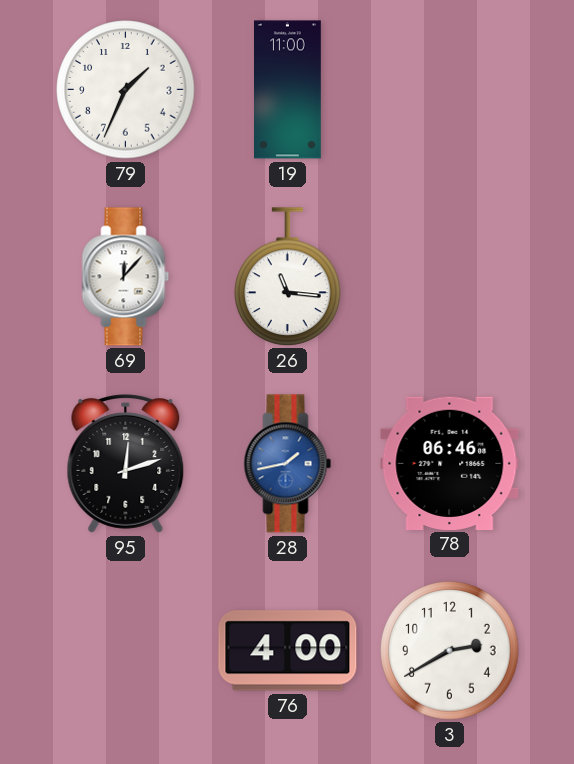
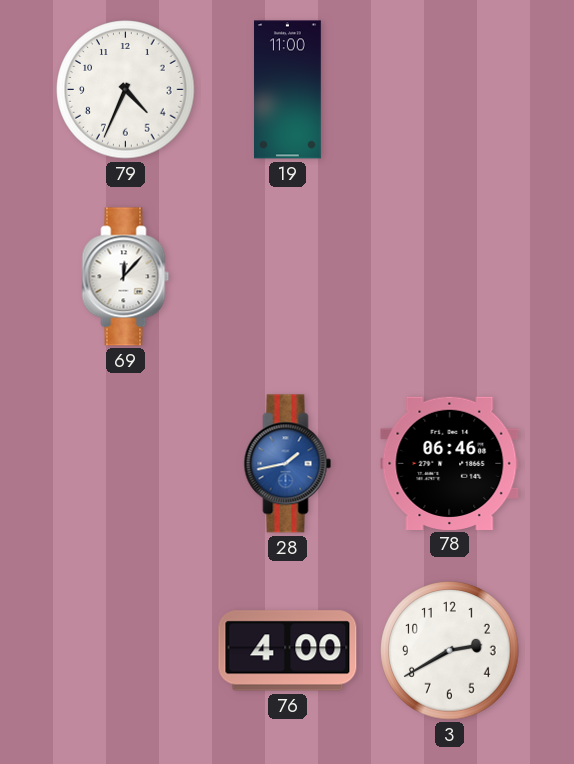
79: 1:34 -> 4:34 (126, 90)
26: 11:16 -> none (288, 277)
95: 12:12 -> none (126, 464)
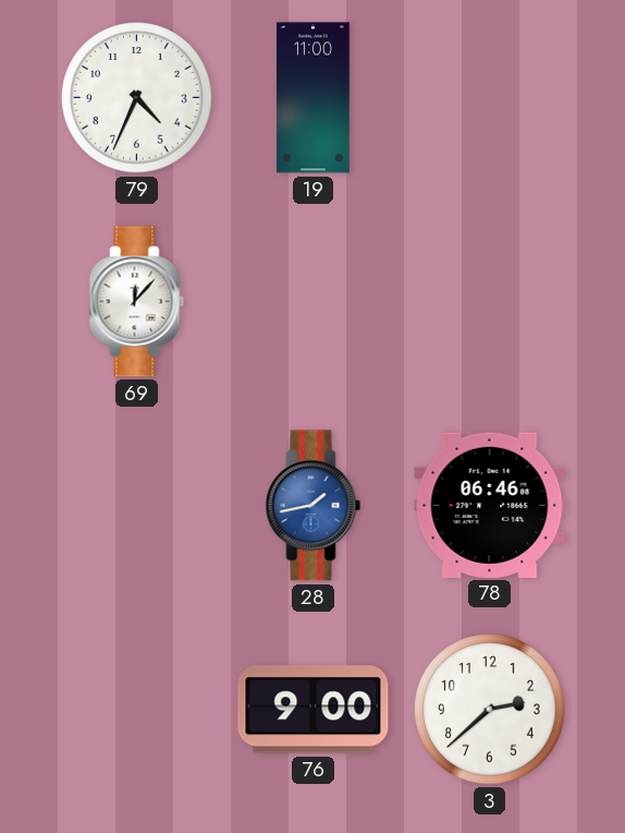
76: 4:00 -> 9:00 (314, 710)
3: 2:40 -> 2:38 (490, 710)
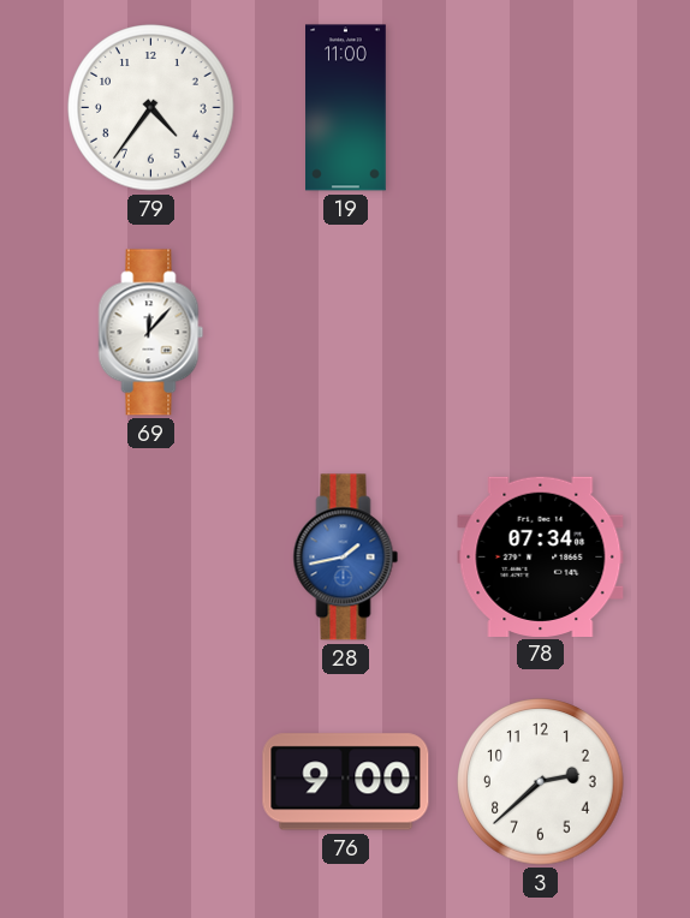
79: 4:34 -> 4:36 (151, 108)
78: 06:46 -> 07:34 (541, 556)
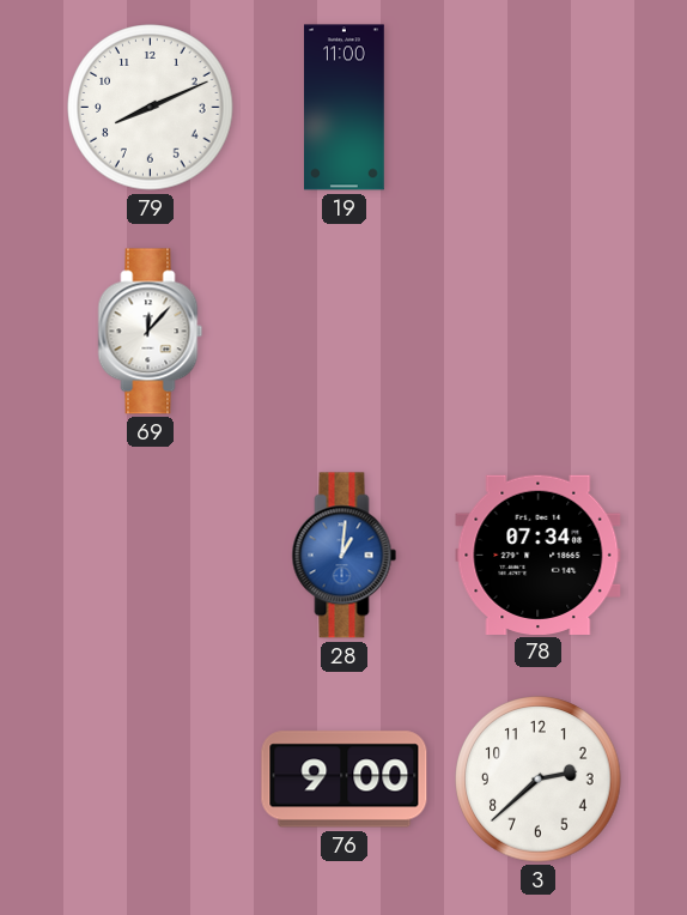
79: 4:36 -> 8:11 (151, 108)
28: 1:43 -> 1:01 (345, 556)
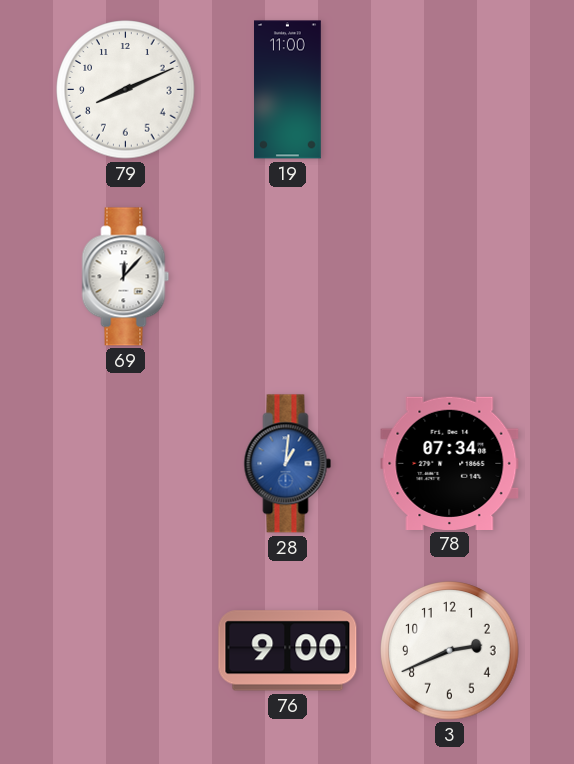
3: 2:38 -> 2:41 (450, 651)
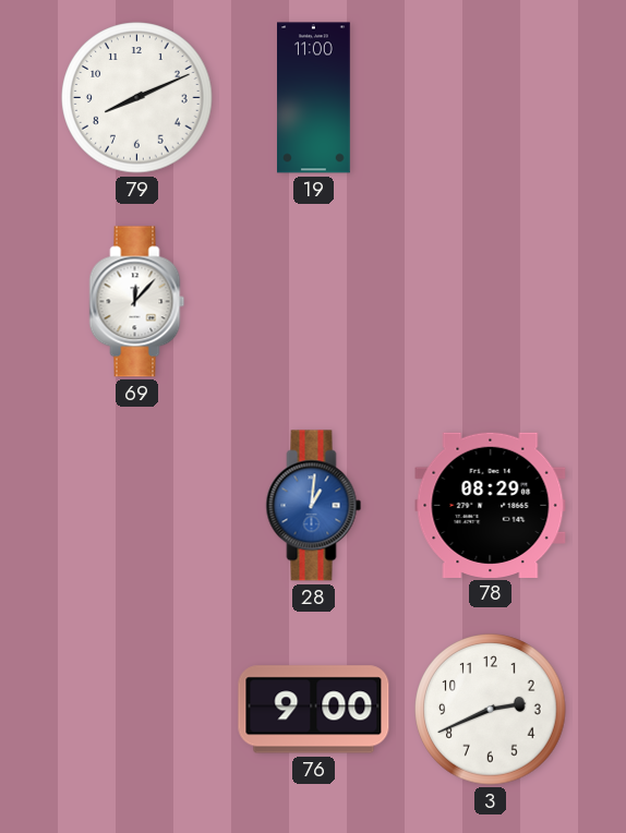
78: 07:34 -> 08:29 (491, 505)
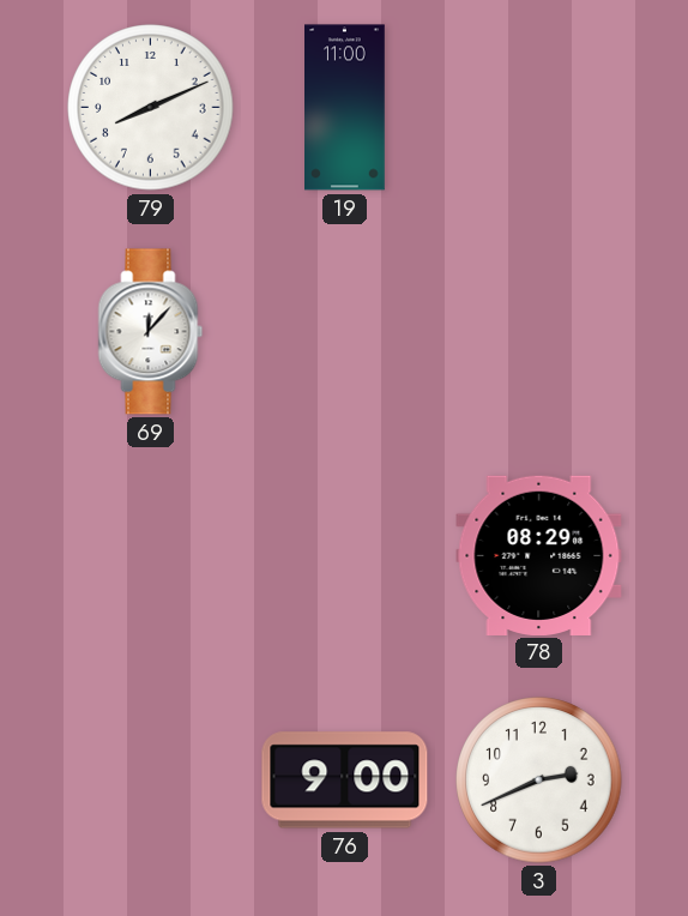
28: 1:01 -> none (314, 506)
